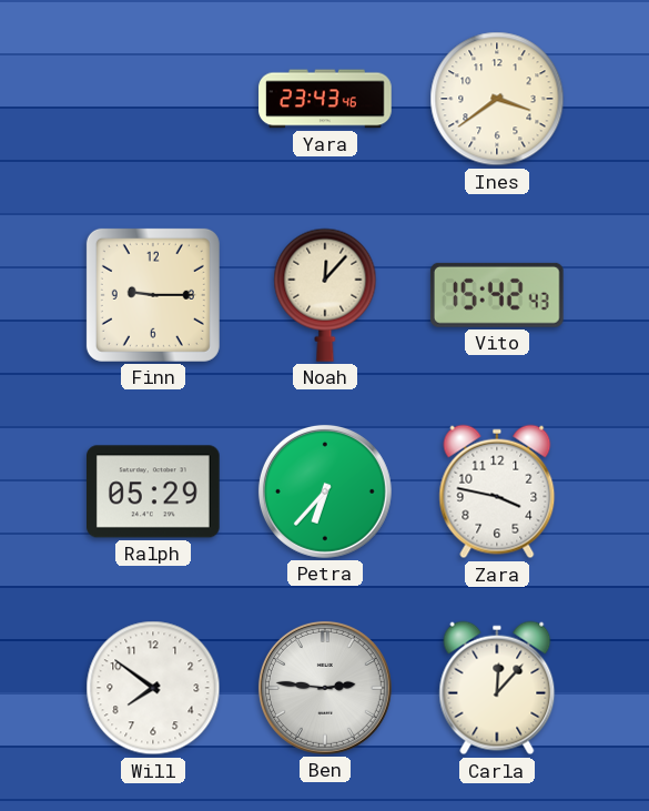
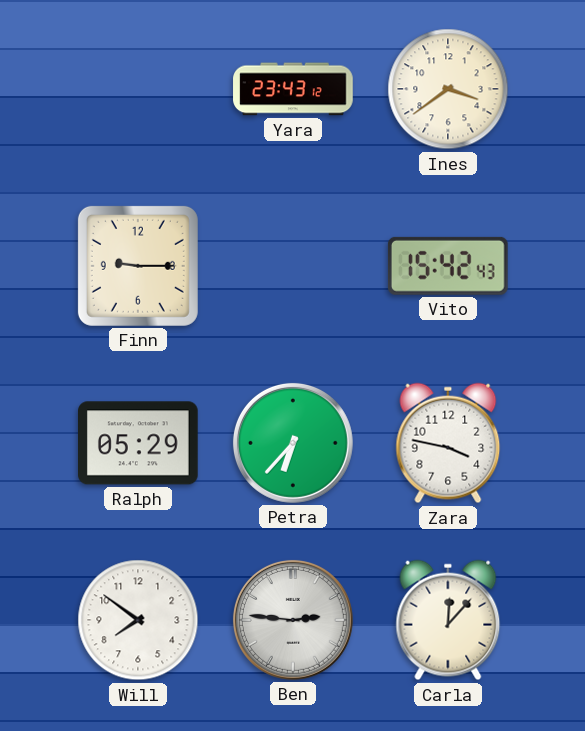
Yara: 23:43:46 -> 23:43:12 (293, 89)
Noah: 12:07 -> none (325, 295)
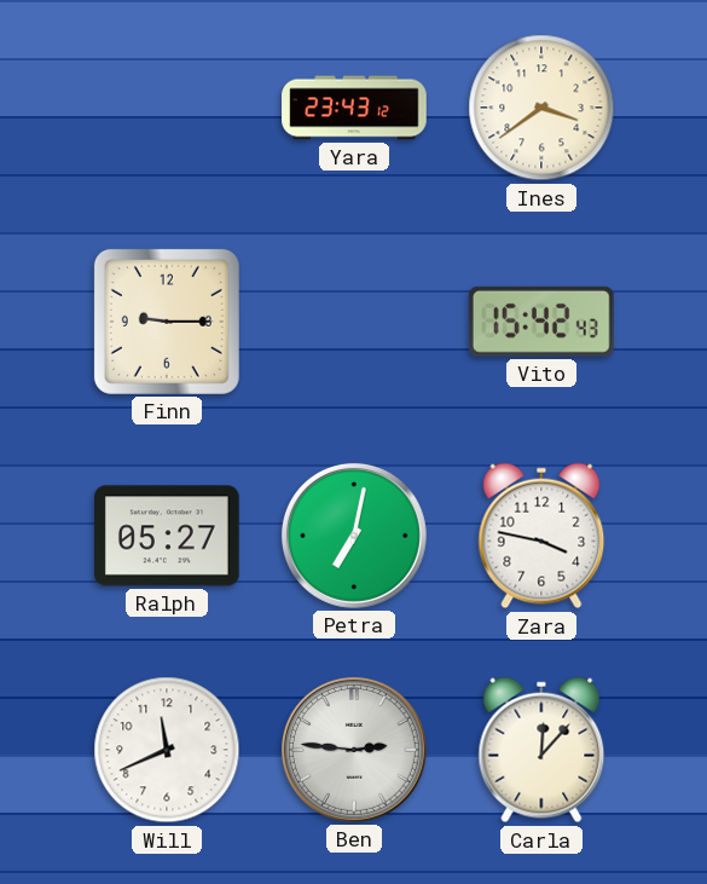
Ralph: 05:29 -> 05:27 (168, 536)
Petra: 6:37 -> 7:02 (354, 536)
Will: 7:51 -> 11:41 (167, 750)
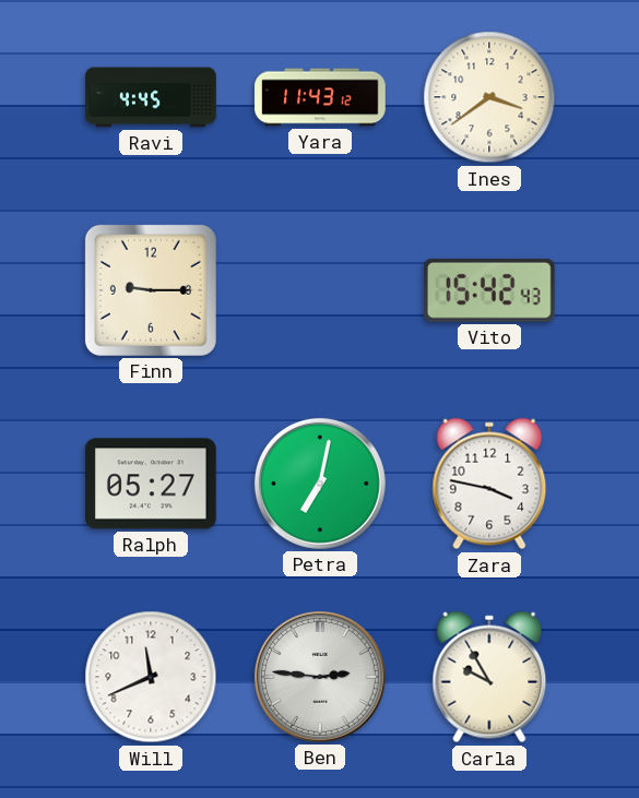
Ravi: none -> 4:45 (151, 97)
Yara: 23:43 -> 11:43 (320, 97)
Carla: 12:07 -> 9:55 (489, 677)
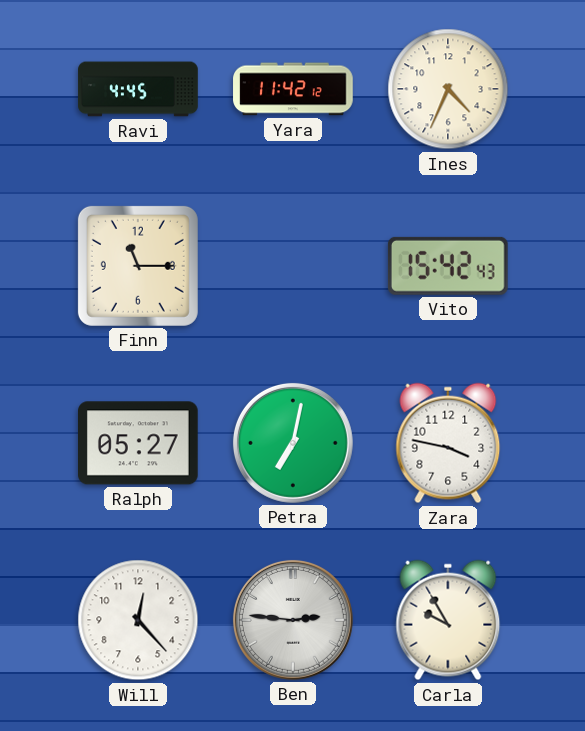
Yara: 11:43 -> 11:42 (293, 89)
Ines: 3:39 -> 4:34 (448, 89)
Finn: 9:15 -> 11:15 (138, 266)
Will: 11:41 -> 12:23 (138, 620)
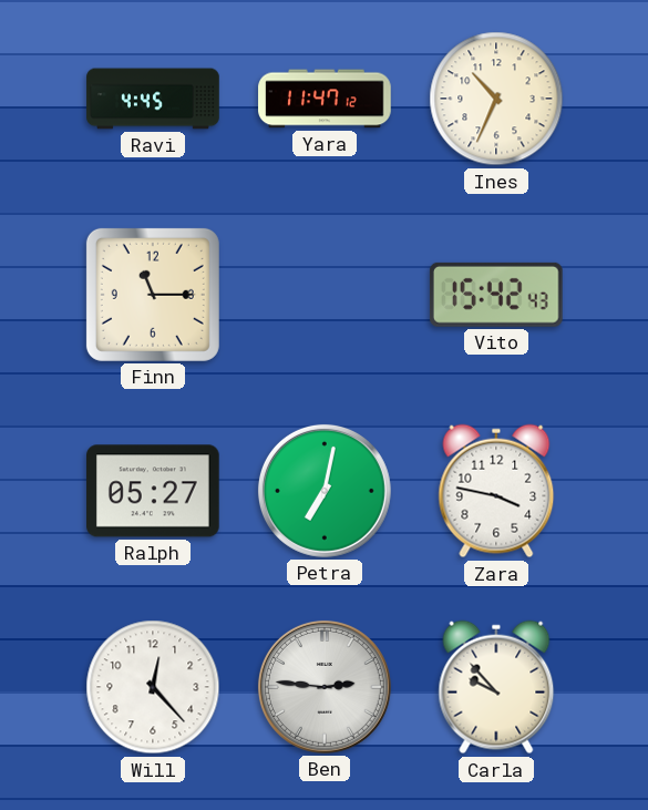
Yara: 11:42 -> 11:47 (325, 99)
Ines: 4:34 -> 10:34 (496, 99)
Carla: 9:55 -> 9:53 (496, 687)
